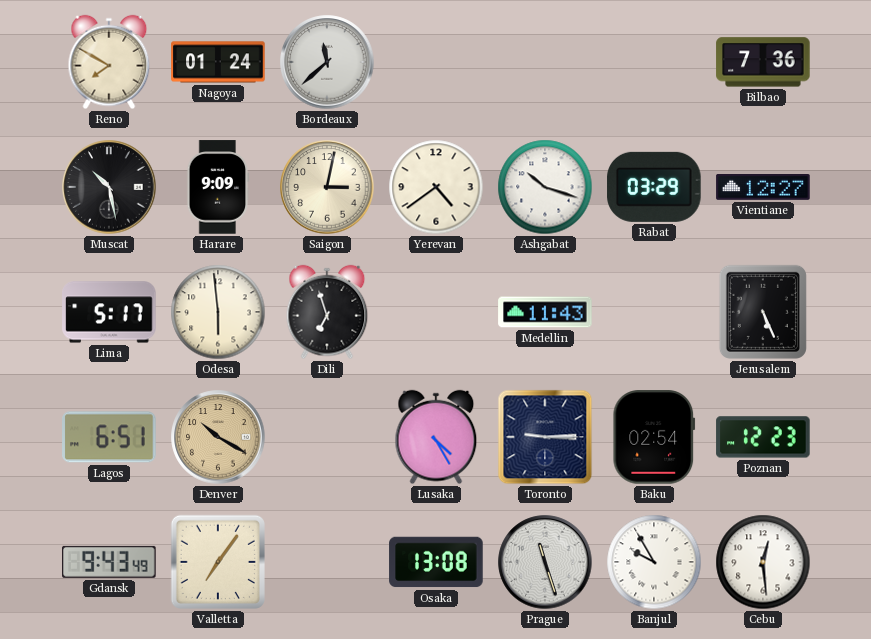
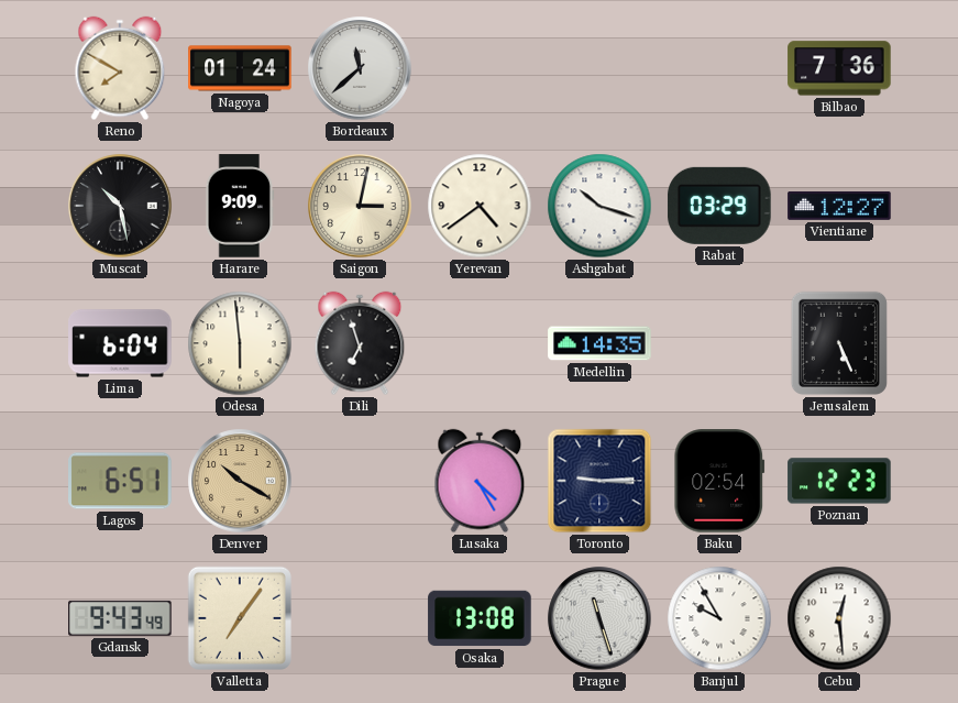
Lima: 5:17 -> 6:04 (120, 343)
Medellin: 11:43 -> 14:35 (599, 343)
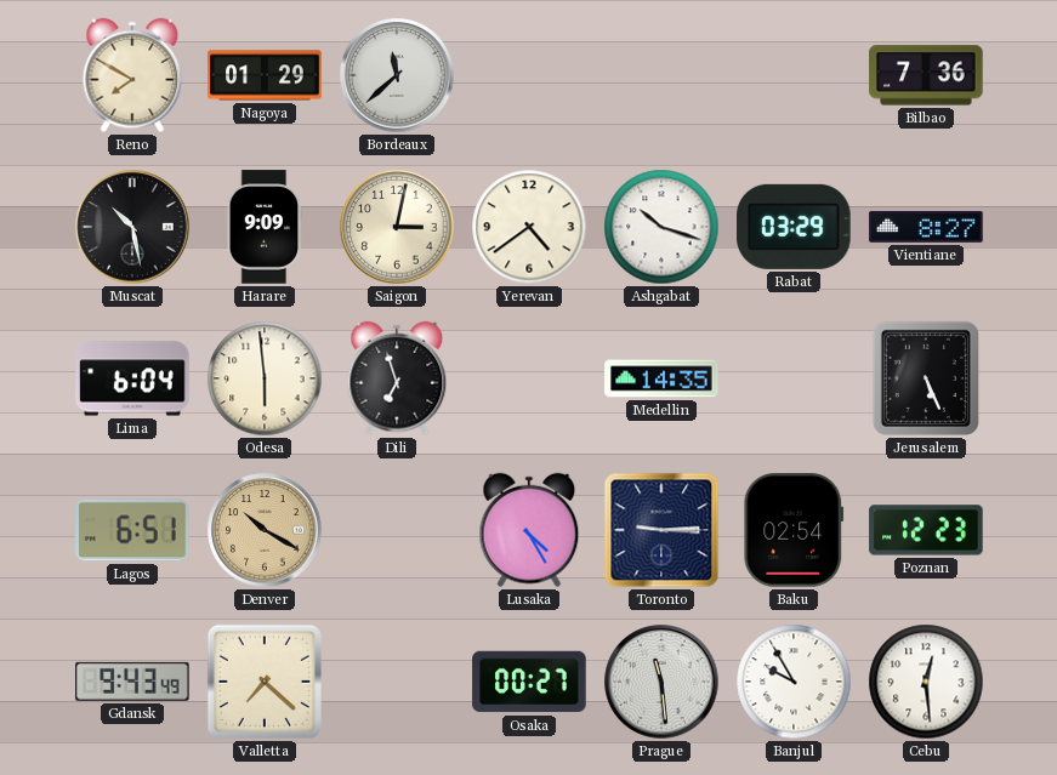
Nagoya: 01:24 -> 01:29 (265, 75)
Vientiane: 12:27 -> 8:27 (926, 228)
Valletta: 7:06 -> 7:22 (265, 682)
Osaka: 13:08 -> 00:27 (529, 682)
Prague: 11:27 -> 11:29 (661, 682)
